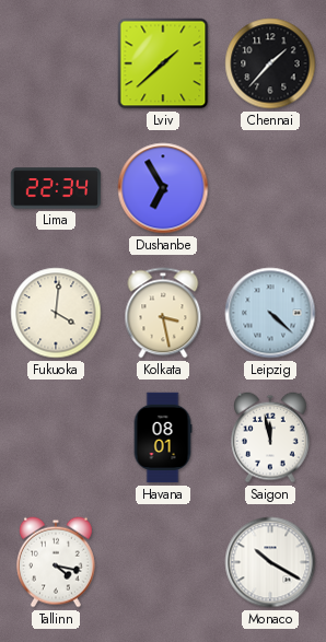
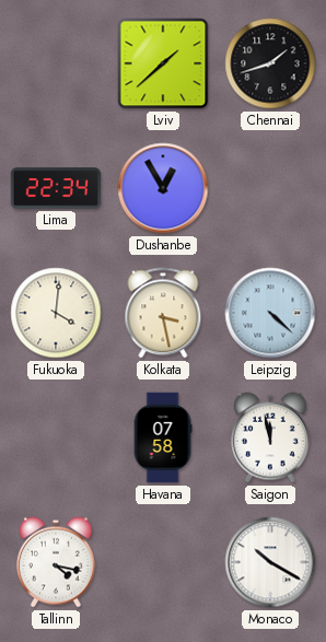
Chennai: 1:37 -> 1:42 (270, 63)
Dushanbe: 6:55 -> 12:55 (163, 188)
Havana: 08:01 -> 07:58 (163, 437)
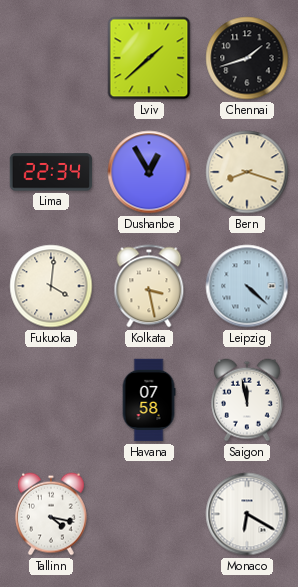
Bern: none -> 8:18 (247, 172)
Monaco: 10:20 -> 6:20 (247, 514)
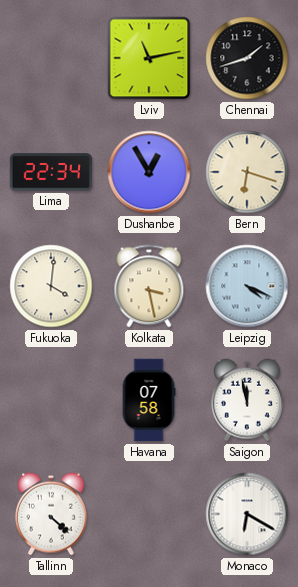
Lviv: 1:38 -> 11:13 (149, 58)
Bern: 8:18 -> 6:18 (247, 172)
Leipzig: 4:22 -> 4:19 (247, 286)
Tallinn: 4:17 -> 4:22 (52, 514)
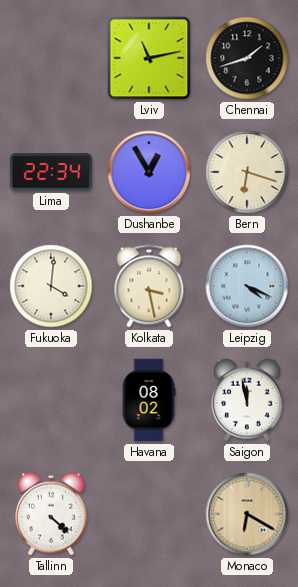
Havana: 07:58 -> 08:02 (149, 400)
Monaco dial: white -> champagne (247, 514)
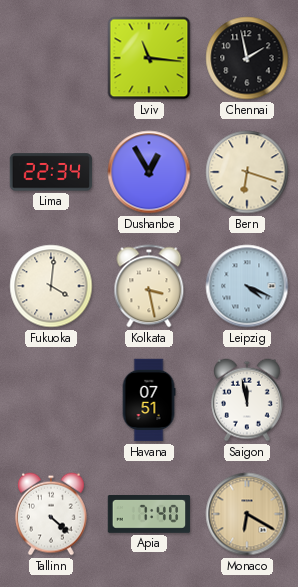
Lviv: 11:13 -> 11:16 (149, 58)
Chennai: 1:42 -> 1:58 (247, 58)
Havana: 08:02 -> 07:51 (149, 400)
Apia: none -> 7:40 (149, 515)
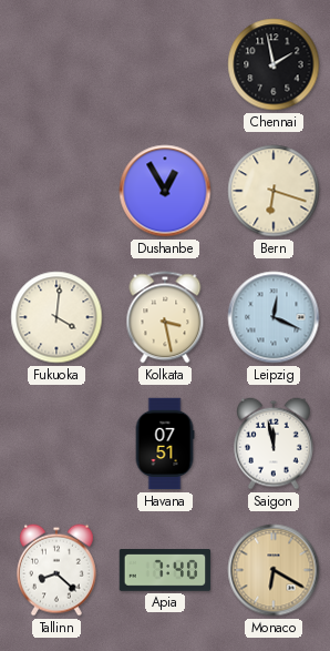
Lviv: 11:16 -> none (149, 58)
Lima: 22:34 -> none (51, 172)
Leipzig: 4:19 -> 12:19 (274, 317)
Tallinn: 4:22 -> 8:22 (58, 570)
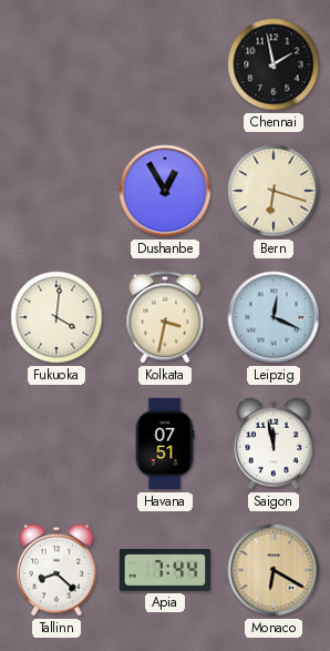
Kolkata: 3:28 -> 3:32 (165, 317)
Apia: 7:40 -> 7:44 (165, 571)
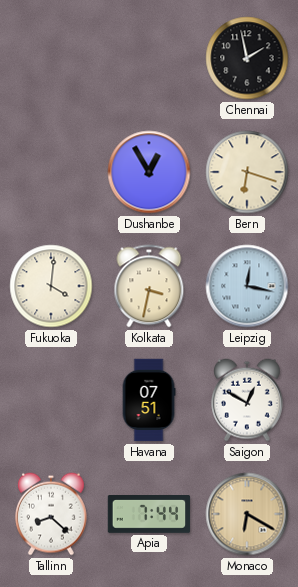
Leipzig: 12:19 -> 12:17 (247, 286)
Saigon: 11:58 -> 12:50 (248, 400)
